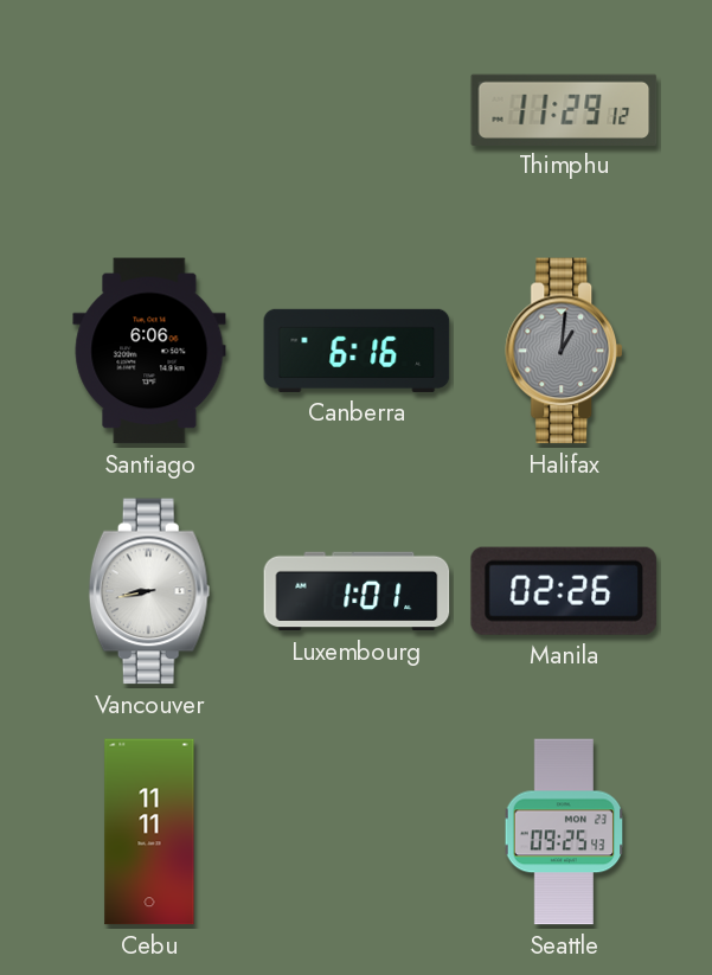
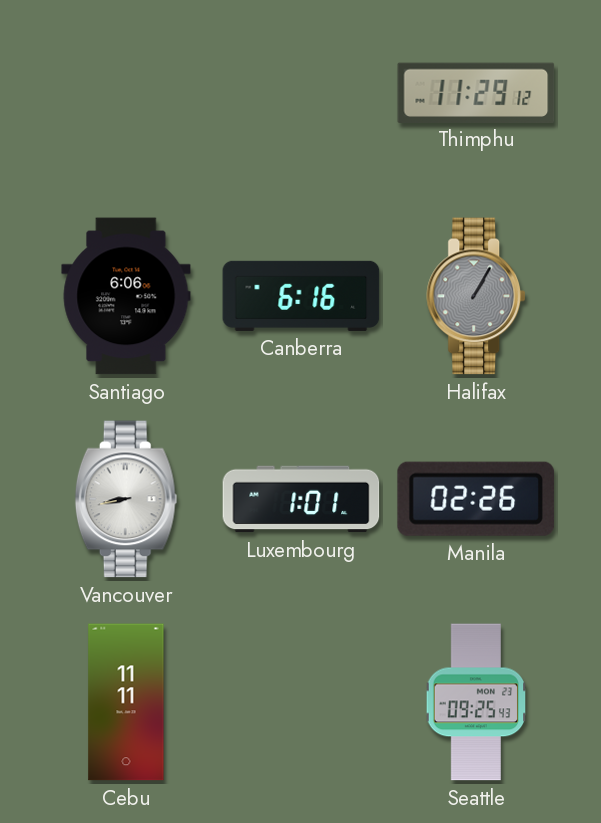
Halifax: 1:01 -> 1:05 (477, 296)
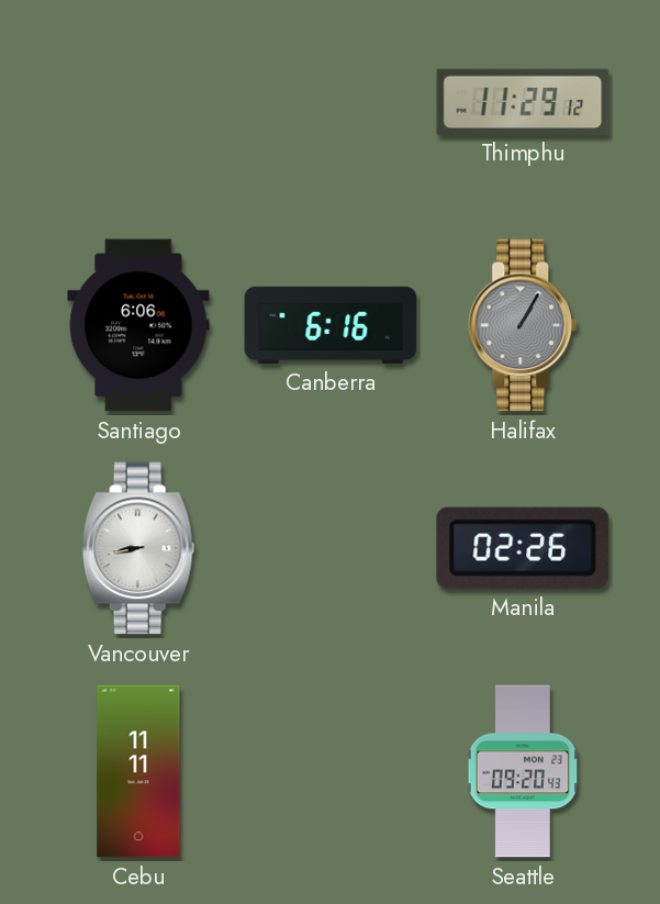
Luxembourg: 1:01 -> none (301, 499)
Seattle: 09:25 -> 09:20 (523, 771)
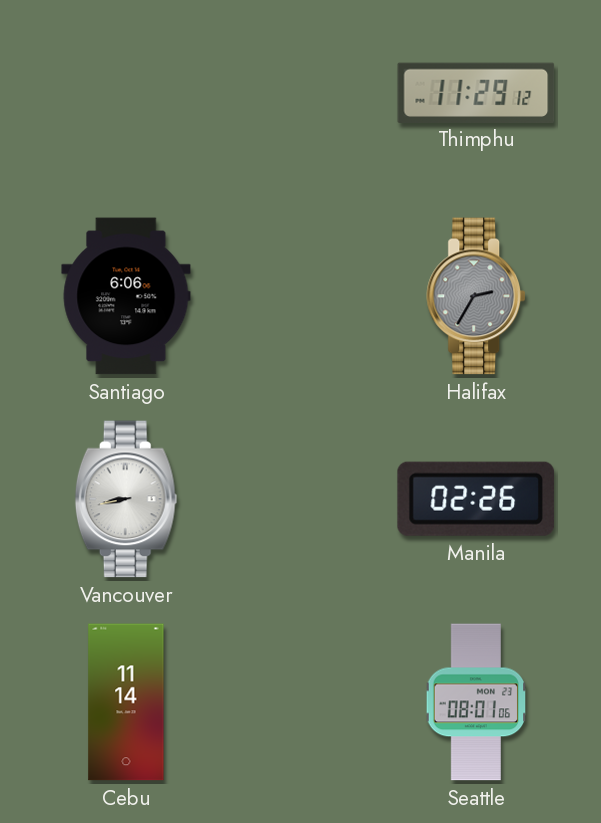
Canberra: 6:16 -> none (331, 325)
Halifax: 1:05 -> 2:35 (477, 296)
Cebu: 11:11 -> 11:14 (126, 702)
Seattle: 09:20 -> 08:01 (476, 702)
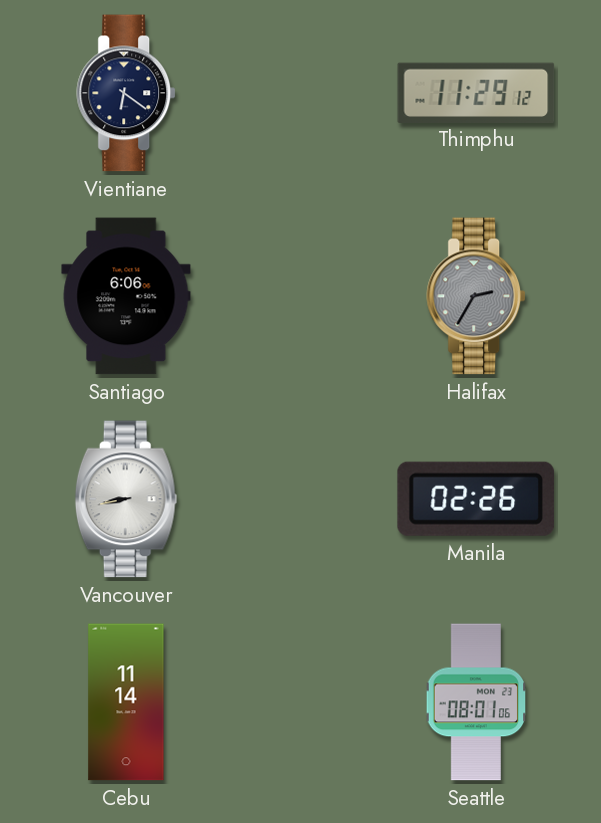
Vientiane: none -> 6:21 (127, 93)
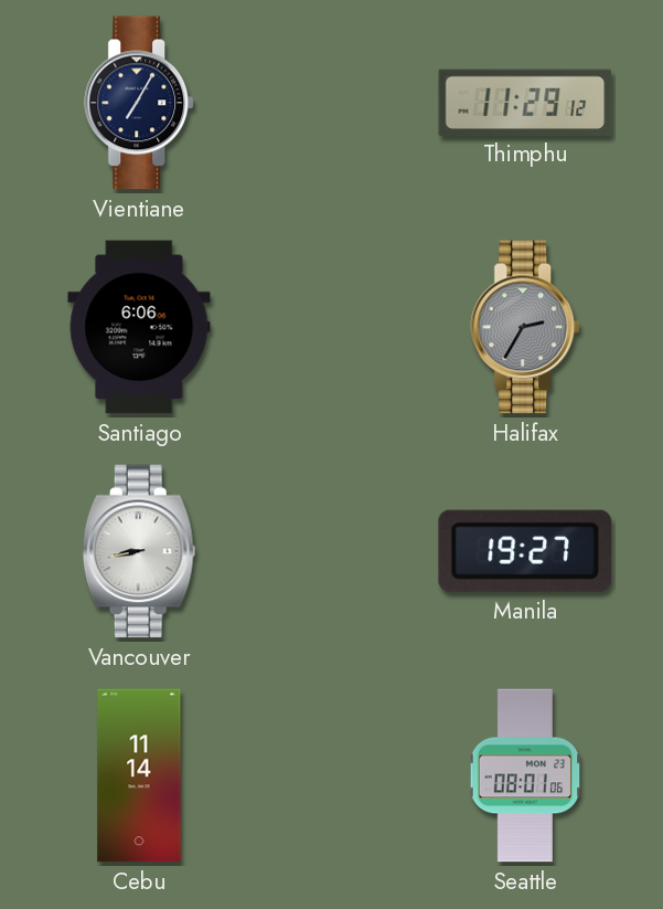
Vientiane: 6:21 -> 7:05 (140, 103)
Manila: 02:26 -> 19:27 (525, 551)
